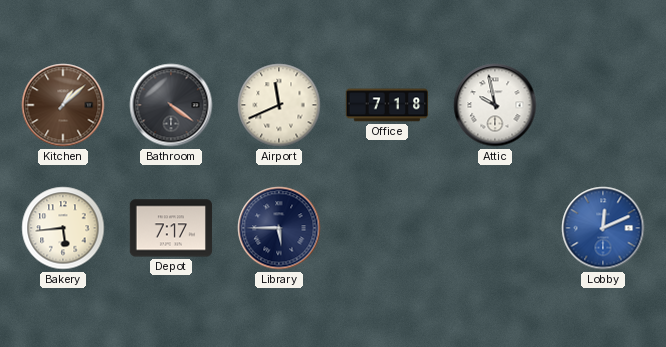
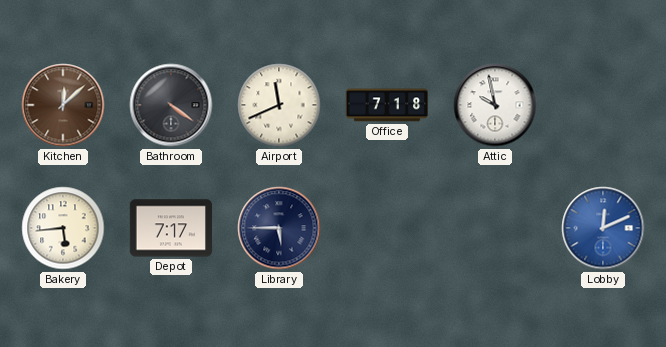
Kitchen: 1:08 -> 12:08 (63, 105)
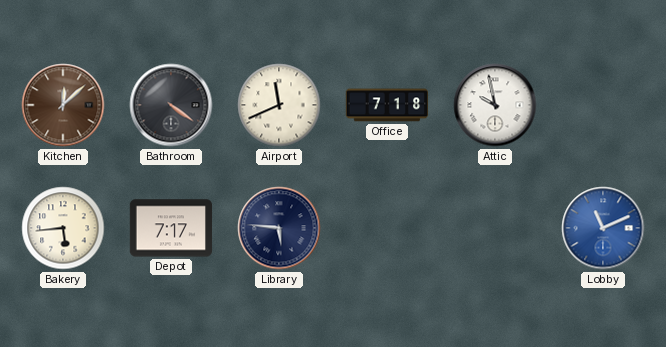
Library: 5:45 -> 5:46 (279, 228)
Lobby: 12:11 -> 11:11 (603, 228)
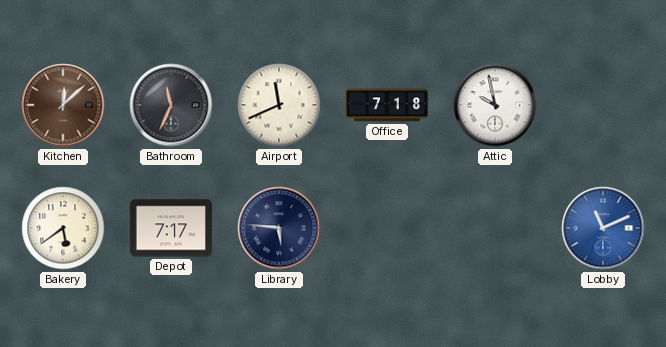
Bathroom: 4:21 -> 11:34 (171, 105)
Bakery: 5:44 -> 5:39 (63, 228)
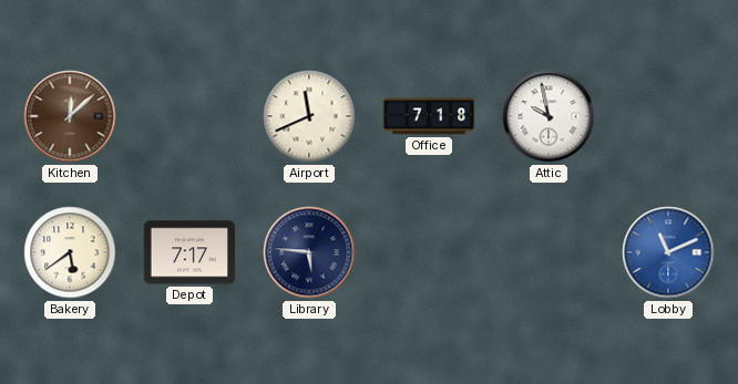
Bathroom: 11:34 -> none (171, 105)
